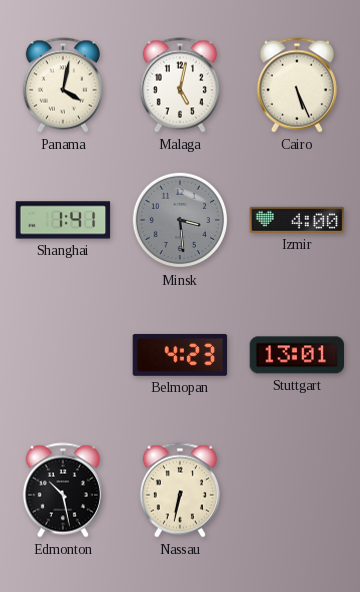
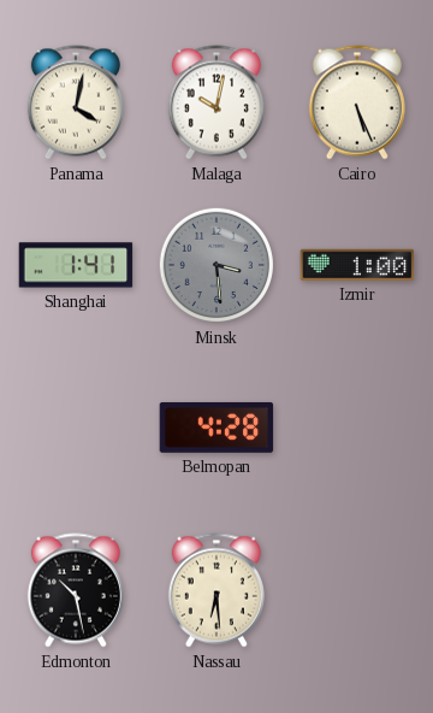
Malaga: 5:02 -> 10:02 (216, 102)
Izmir: 4:00 -> 1:00 (357, 265)
Belmopan: 4:23 -> 4:28 (216, 428)
Stuttgart: 13:01 -> none (297, 355)
Nassau: 6:32 -> 6:29 (216, 590)
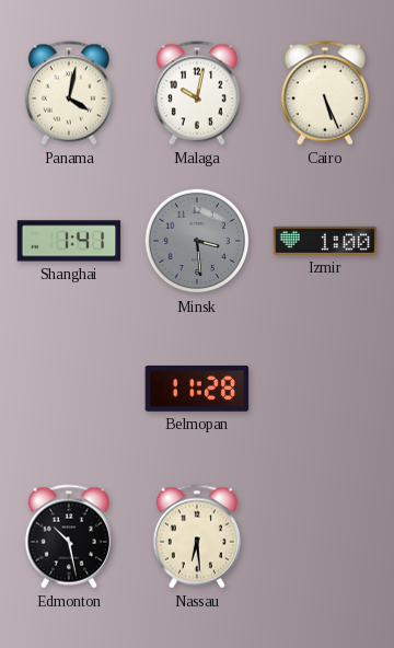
Belmopan: 4:28 -> 11:28 (197, 389)
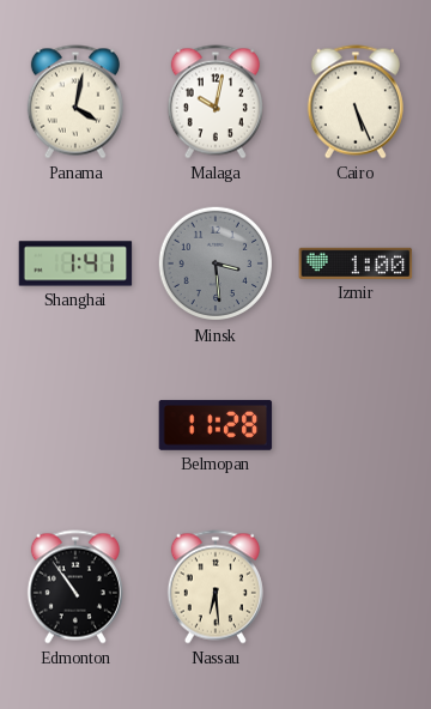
Edmonton: 10:28 -> 10:54 (75, 587)
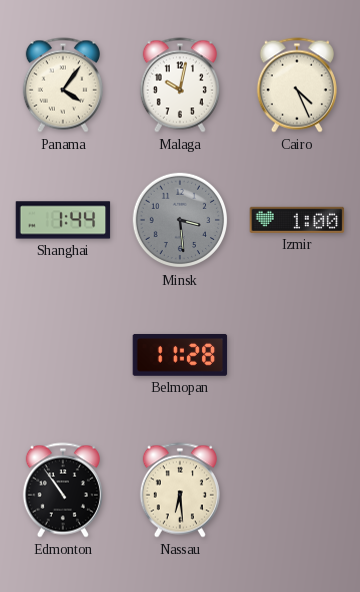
Panama: 4:02 -> 4:06 (63, 85)
Cairo: 5:26 -> 4:26 (297, 85)
Shanghai: 1:41 -> 1:44 (63, 220)
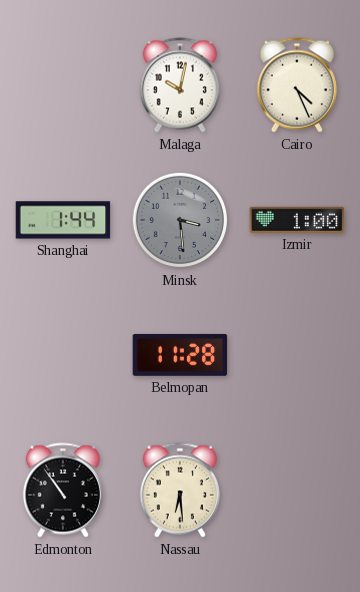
Panama: 4:06 -> none (63, 85)
